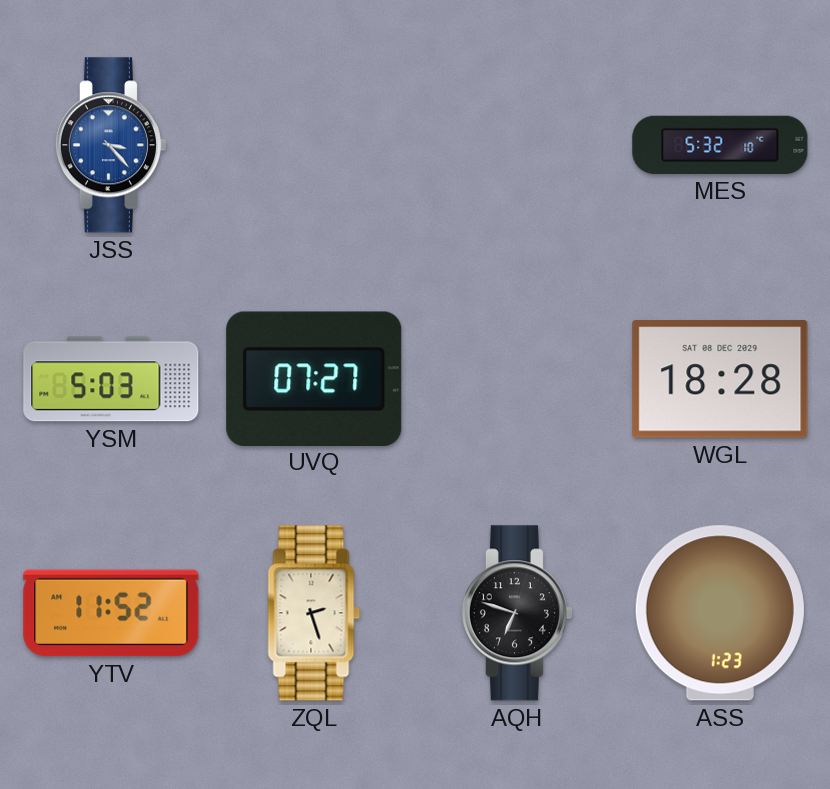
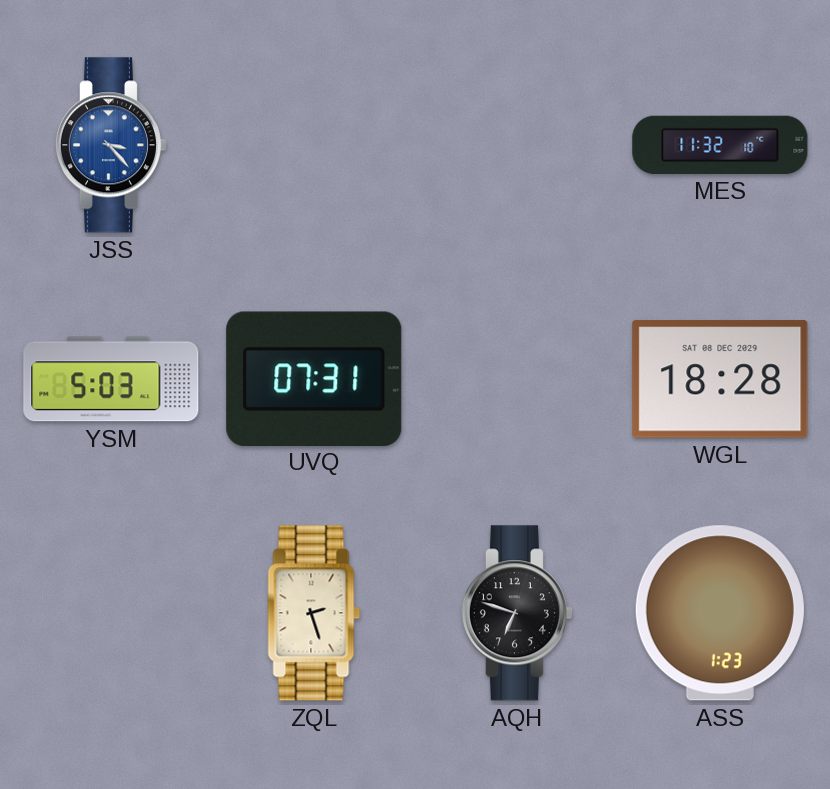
MES: 5:32 -> 11:32 (720, 145)
UVQ: 07:27 -> 07:31 (314, 378)
YTV: 11:52 -> none (111, 613)
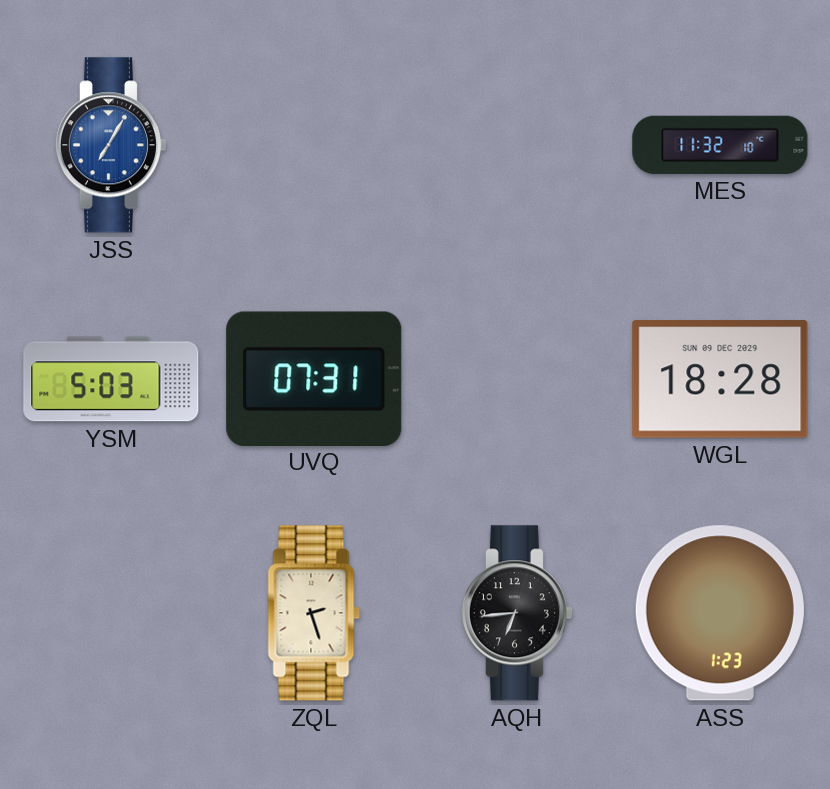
JSS: 3:23 -> 7:05 (110, 145)
WGL date: SAT 08 DEC 2029 -> SUN 09 DEC 2029 (720, 379)
AQH: 6:48 -> 6:44 (516, 613)
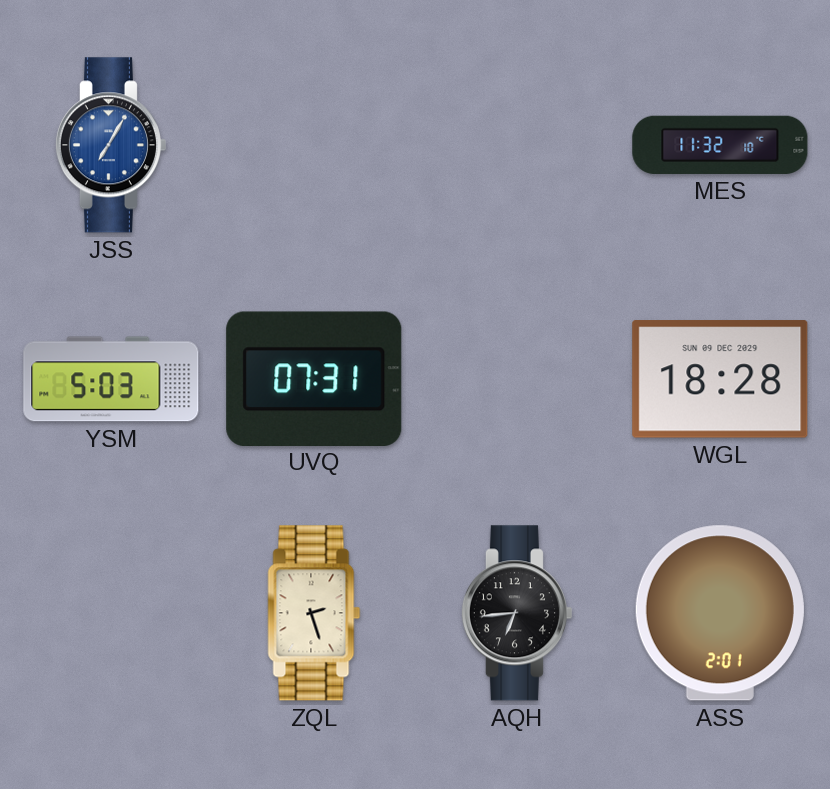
ASS: 1:23 -> 2:01 (720, 613)
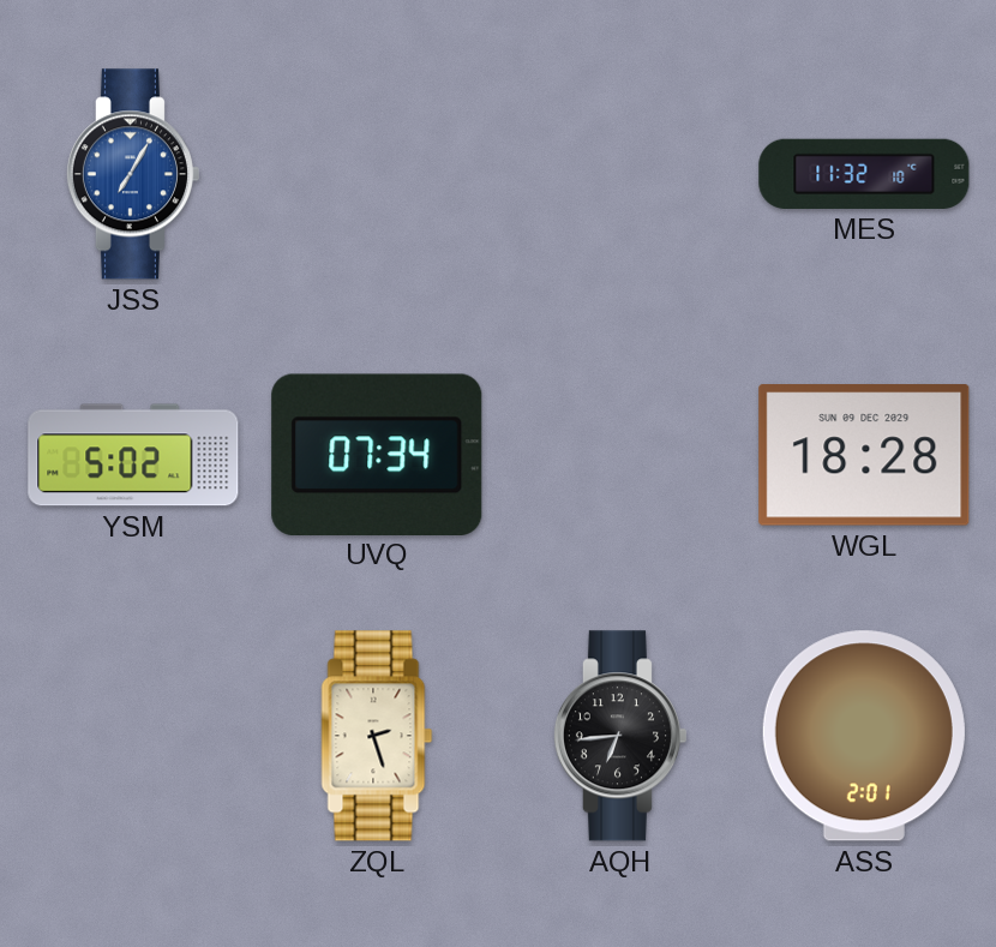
YSM: 5:03 -> 5:02 (133, 455)
UVQ: 07:31 -> 07:34 (377, 454)
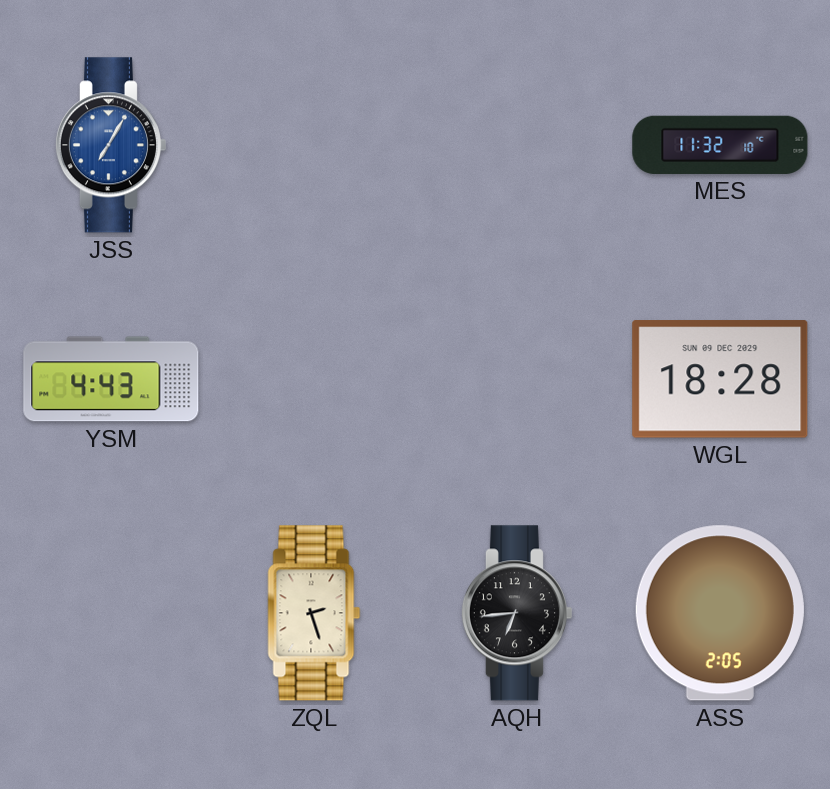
YSM: 5:02 -> 4:43 (111, 379)
UVQ: 07:34 -> none (377, 454)
ASS: 2:01 -> 2:05 (720, 613)
